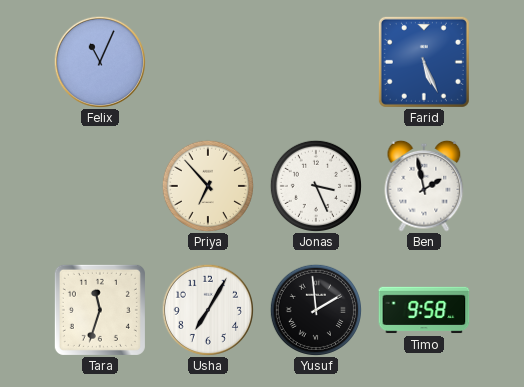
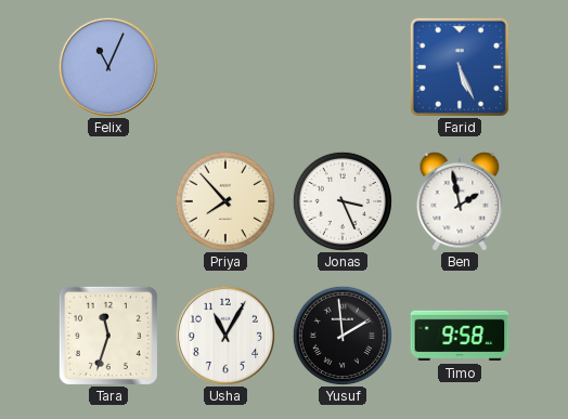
Priya: 6:53 -> 7:53 (224, 200)
Usha: 7:05 -> 11:05 (224, 335)
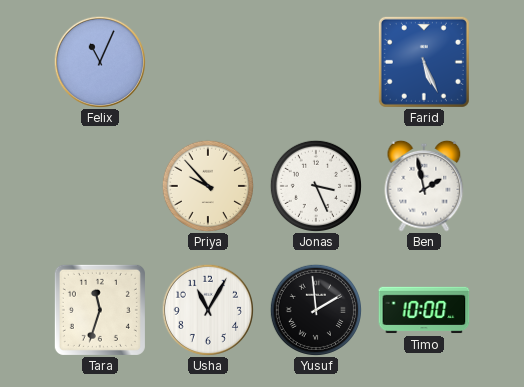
Priya: 7:53 -> 9:53 (207, 185)
Timo: 9:58 -> 10:00 (424, 310)
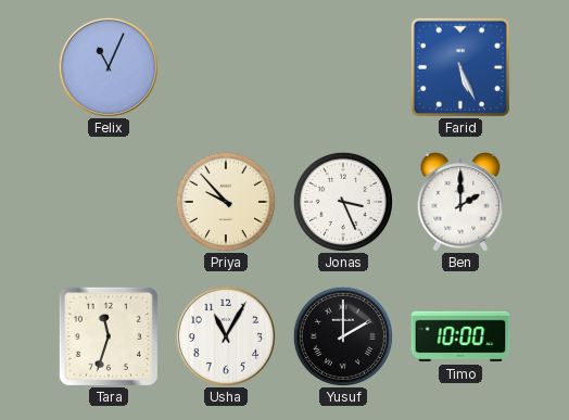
Ben: 1:58 -> 2:00 (460, 202)
Yusuf: 1:59 -> 2:00 (342, 335)
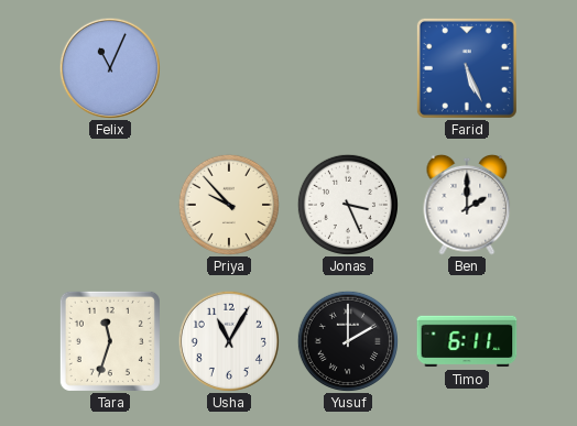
Timo: 10:00 -> 6:11 (467, 341)
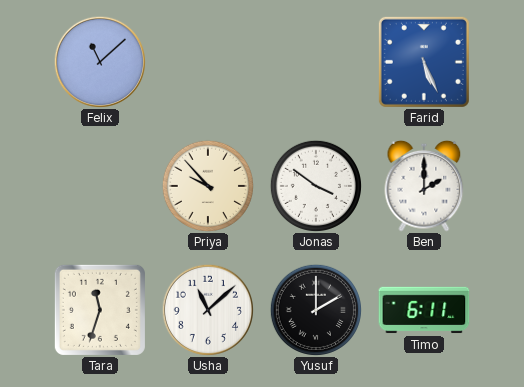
Felix: 11:04 -> 11:08 (99, 61)
Jonas: 3:26 -> 3:51 (315, 185)
Usha: 11:05 -> 11:08 (207, 309)
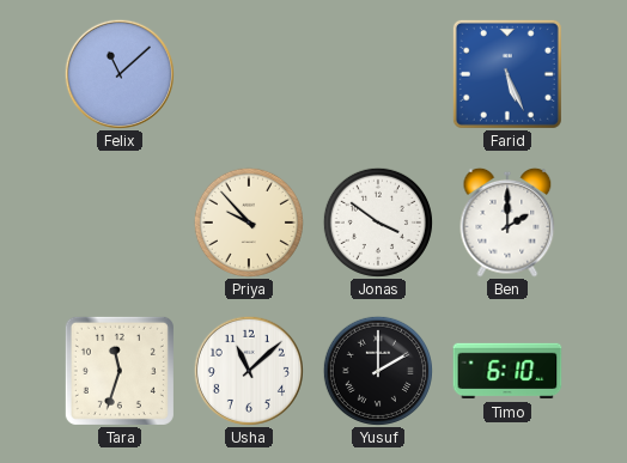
Timo: 6:11 -> 6:10 (507, 371)
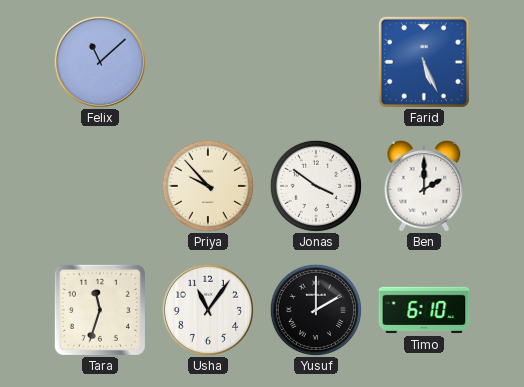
Usha: 11:08 -> 11:06 (207, 309)
